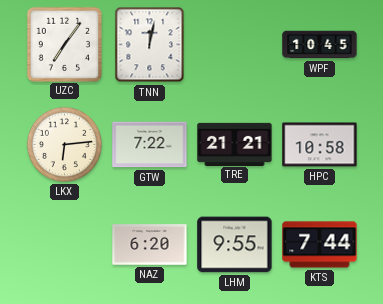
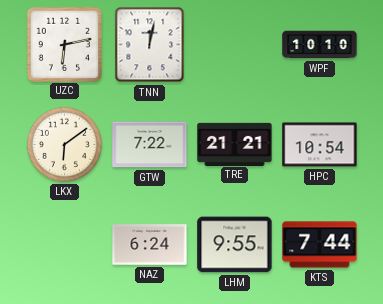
UZC: 7:06 -> 6:13 (64, 44)
WPF: 10:45 -> 10:10 (320, 45)
LKX: 6:14 -> 6:09 (64, 144)
HPC: 10:58 -> 10:54 (320, 145)
NAZ: 6:20 -> 6:24 (150, 245)
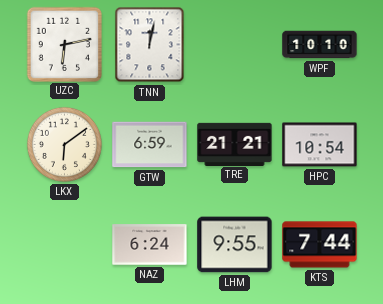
GTW: 7:22 -> 6:59 (150, 145)
